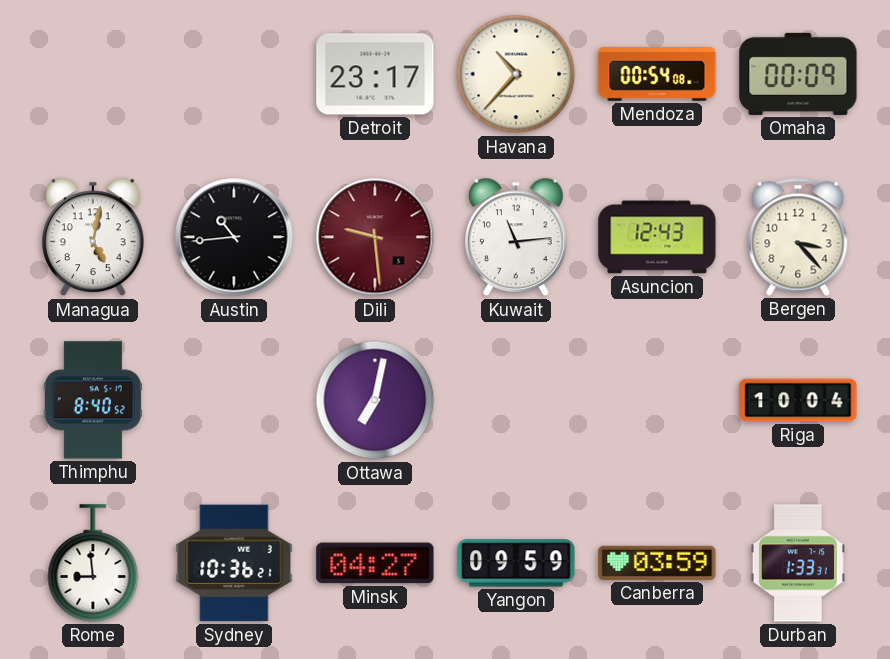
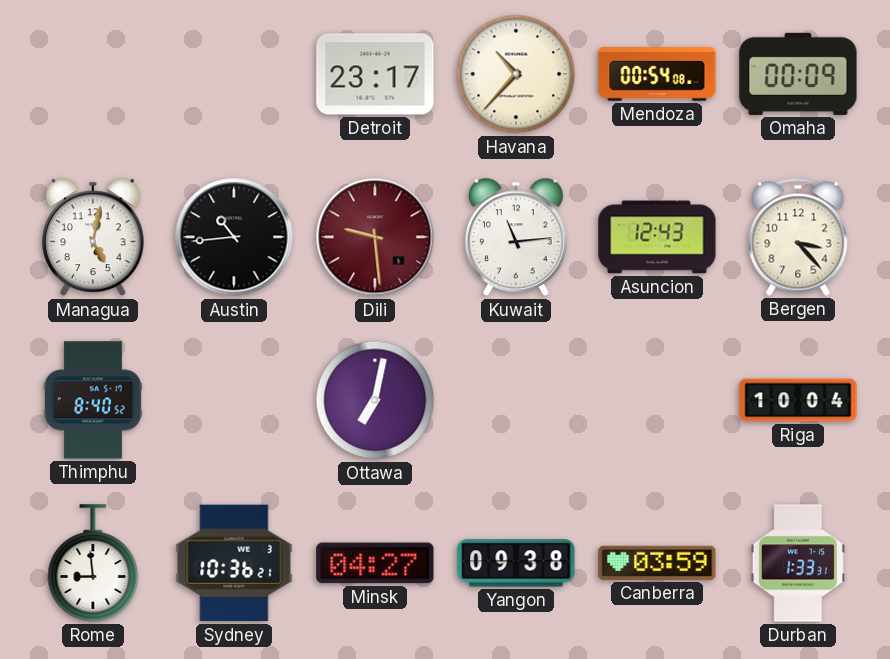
Yangon: 09:59 -> 09:38 (516, 563)
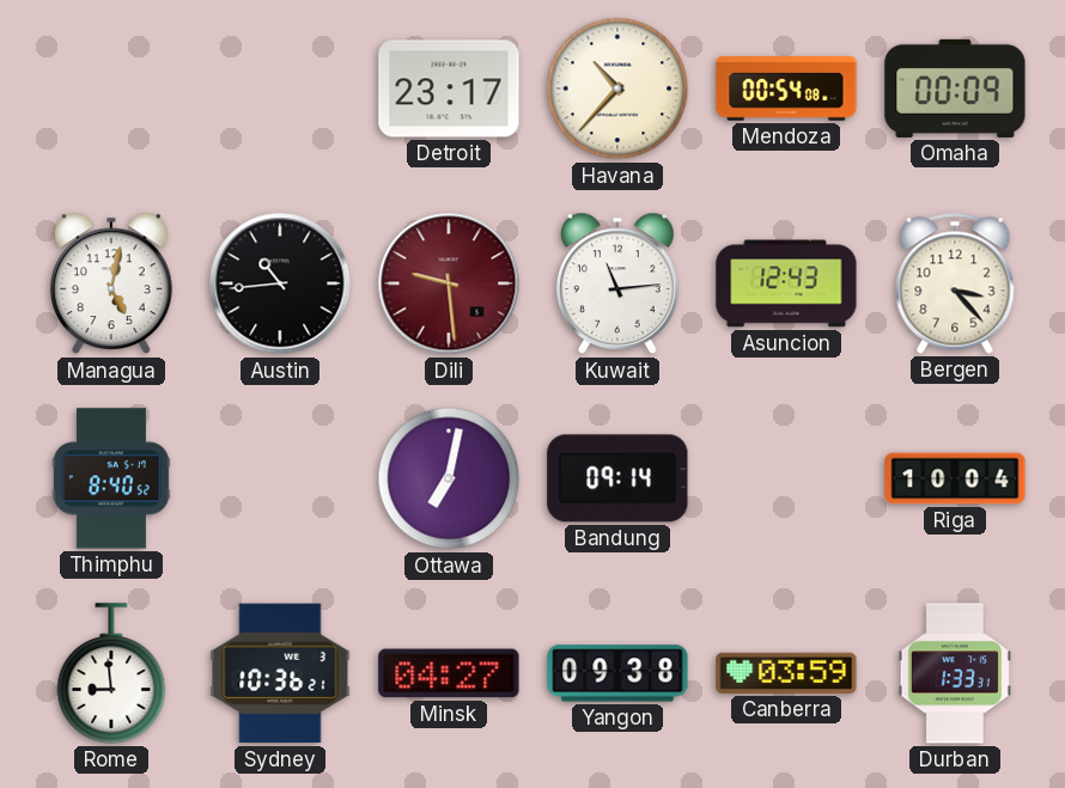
Bandung: none -> 09:14 (617, 478)
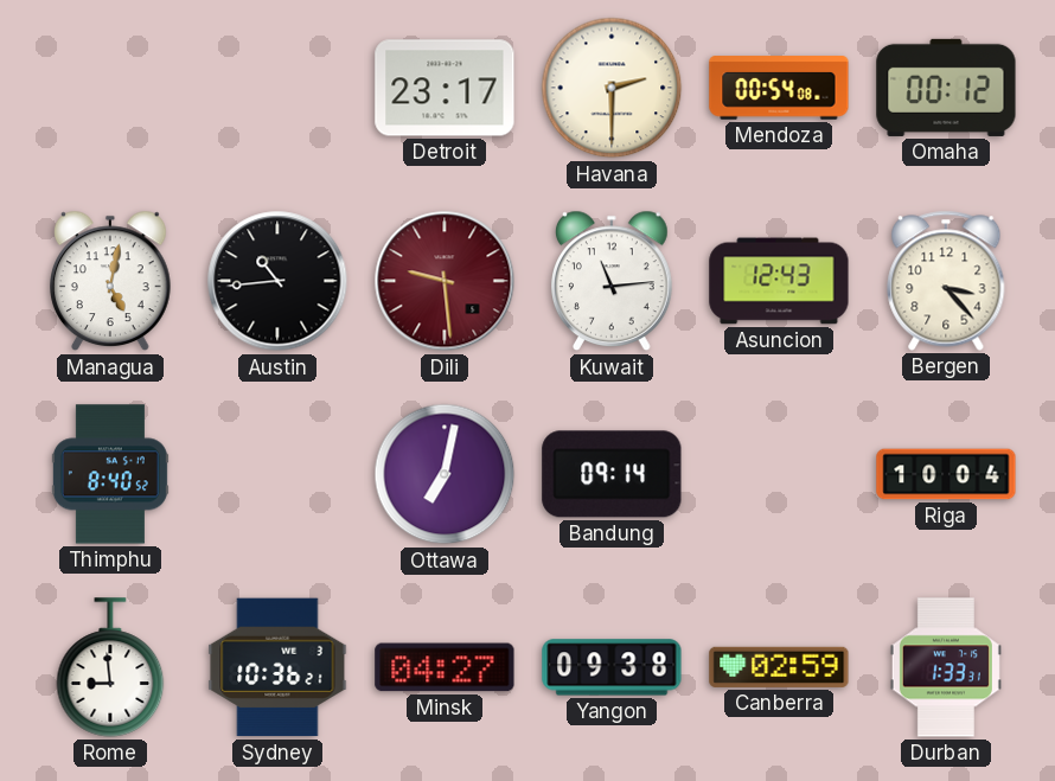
Havana: 10:37 -> 2:30 (612, 88)
Omaha: 00:09 -> 00:12 (946, 88)
Canberra: 03:59 -> 02:59 (779, 667)
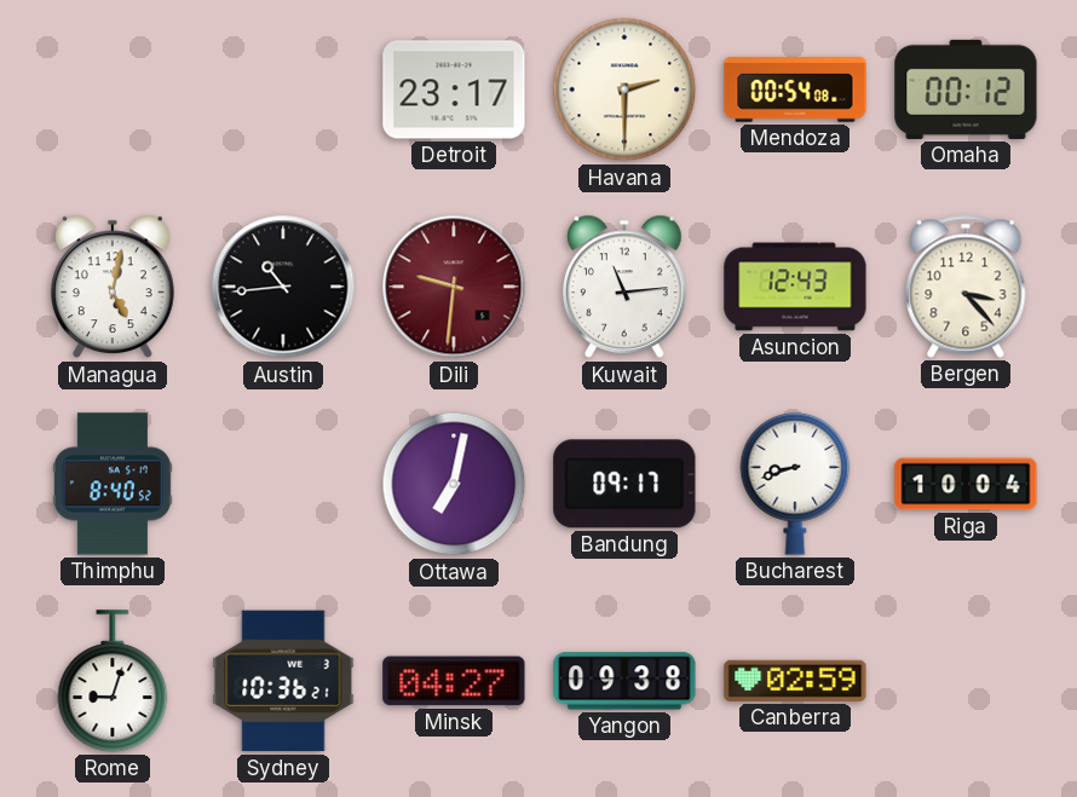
Dili: 9:29 -> 9:31 (454, 287)
Bandung: 09:14 -> 09:17 (624, 484)
Bucharest: none -> 8:42 (795, 484)
Rome: 8:59 -> 9:03 (113, 681)
Durban: 1:33 -> none (946, 667)
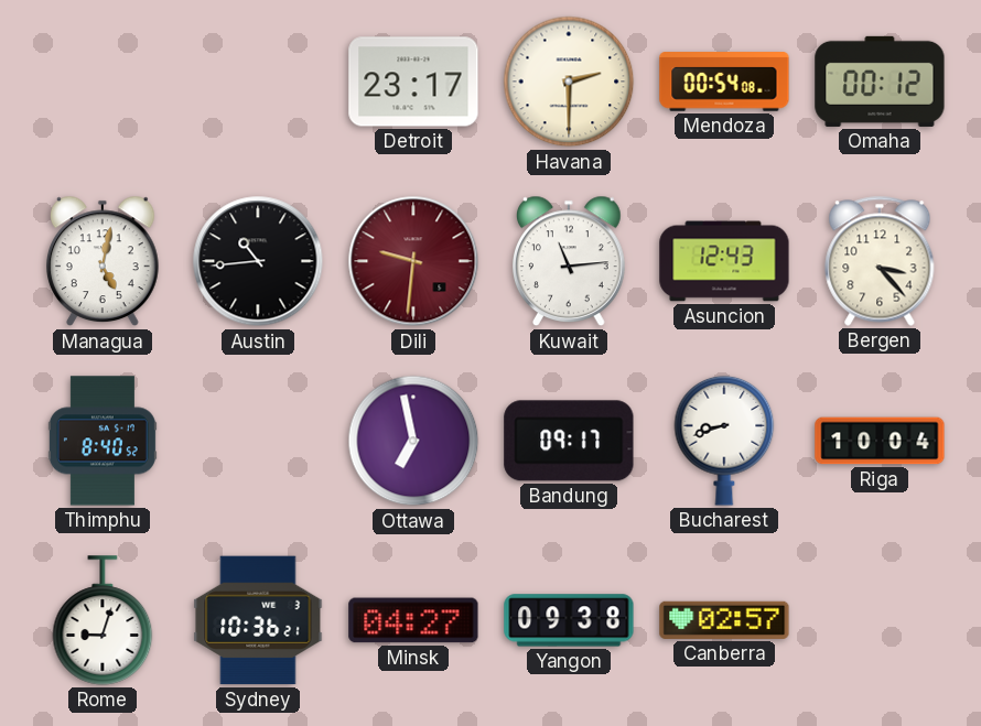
Ottawa: 7:02 -> 6:58 (413, 441)
Canberra: 02:59 -> 02:57 (724, 620)
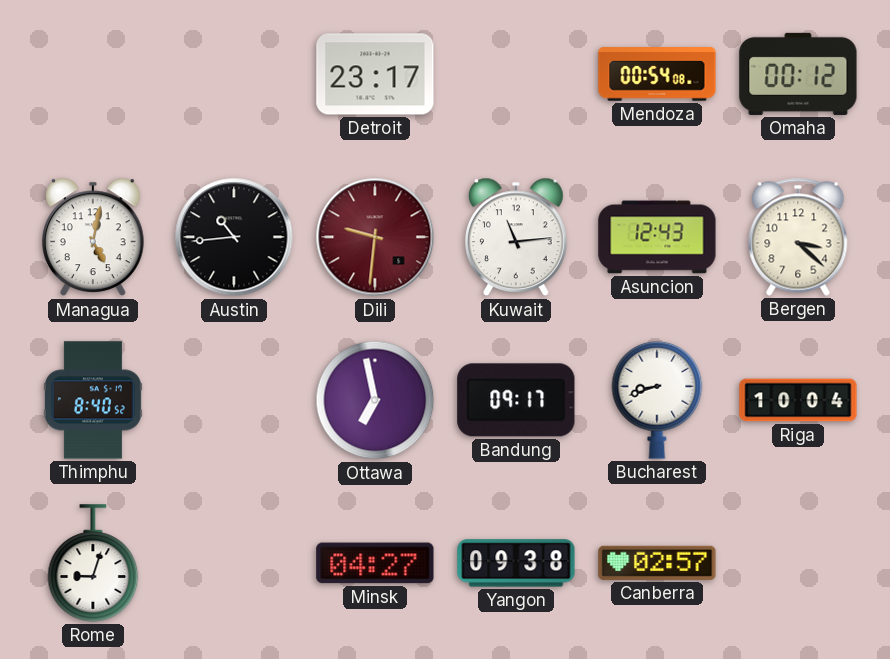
Havana: 2:30 -> none (569, 82)
Bergen: 3:23 -> 3:22 (798, 237)
Sydney: 10:36 -> none (258, 620)
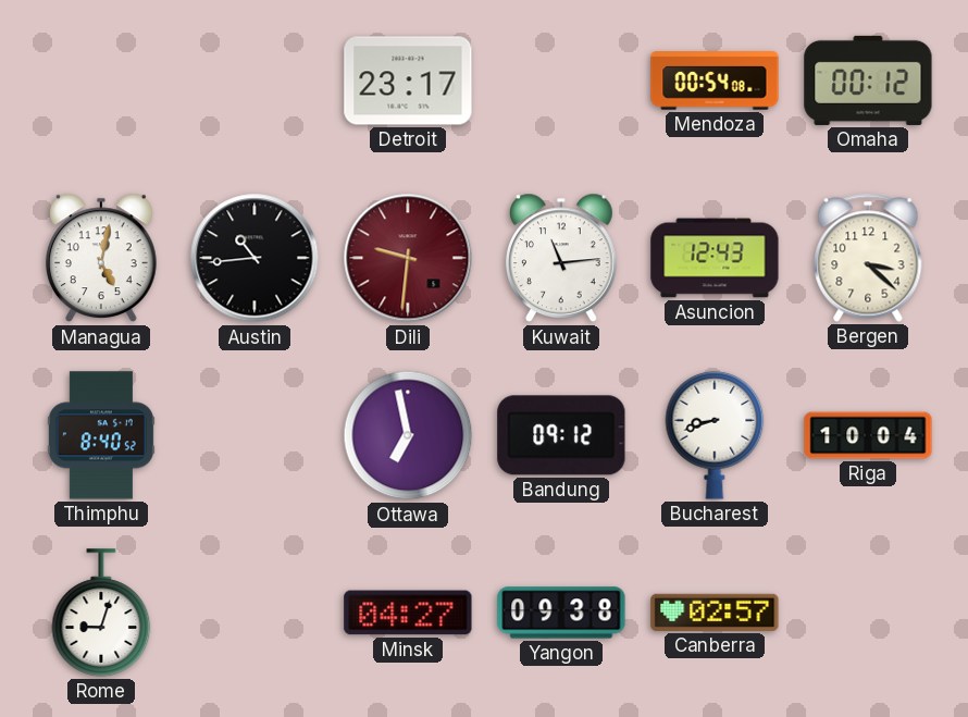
Bandung: 09:17 -> 09:12 (561, 435)
